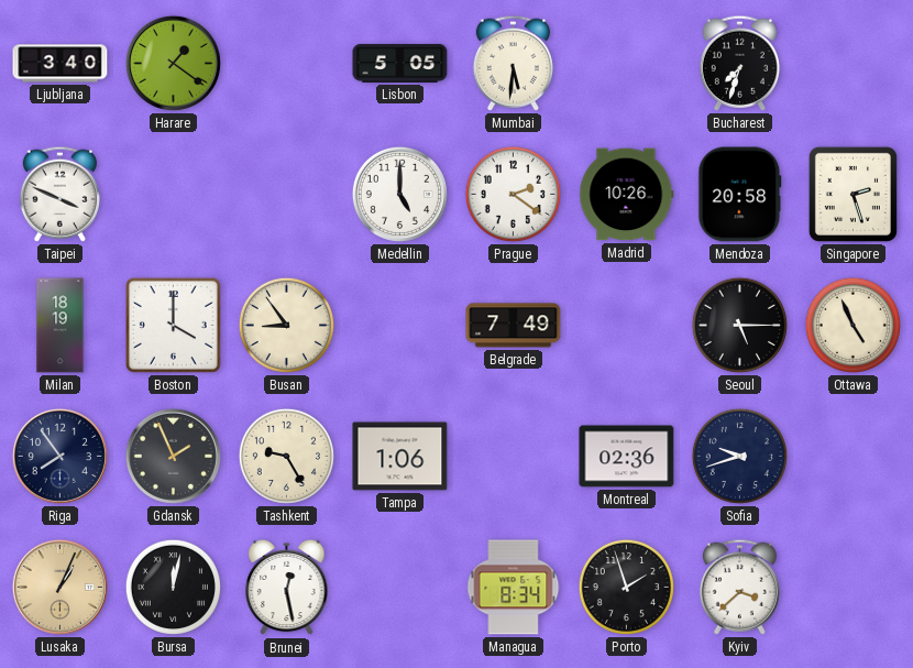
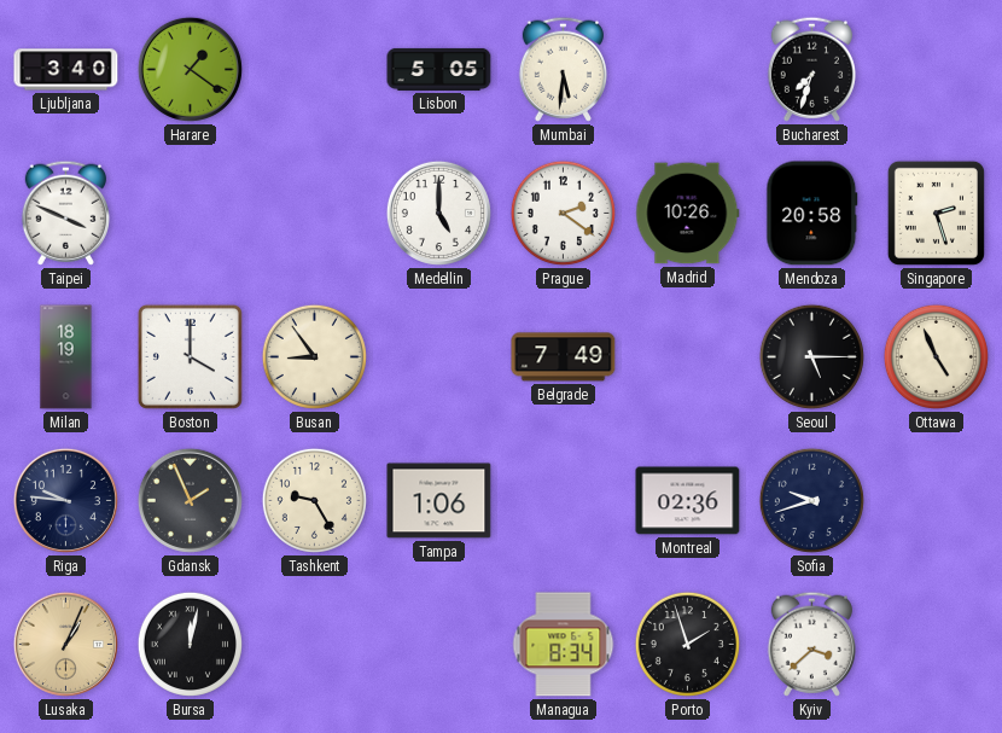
Riga: 7:54 -> 9:46 (65, 500)
Brunei: 12:28 -> none (287, 588)
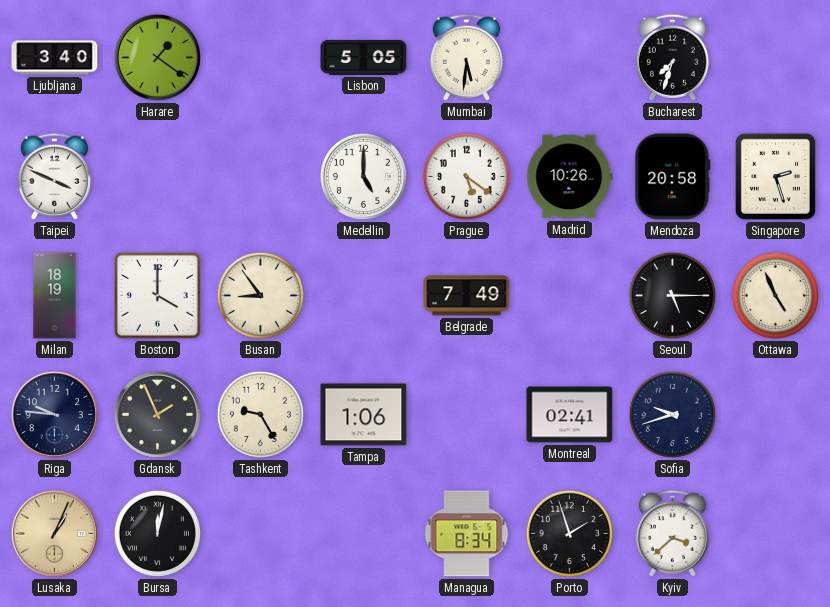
Prague: 2:21 -> 5:21 (466, 176)
Montreal: 02:36 -> 02:41 (570, 415)
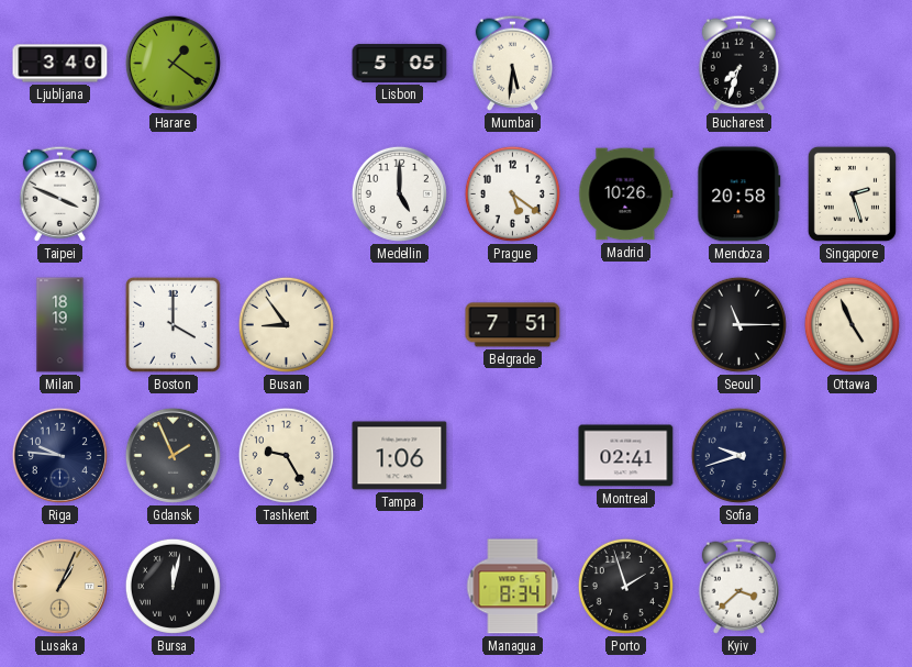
Belgrade: 7:49 -> 7:51 (513, 325)
Seoul: 5:15 -> 11:15 (738, 324)
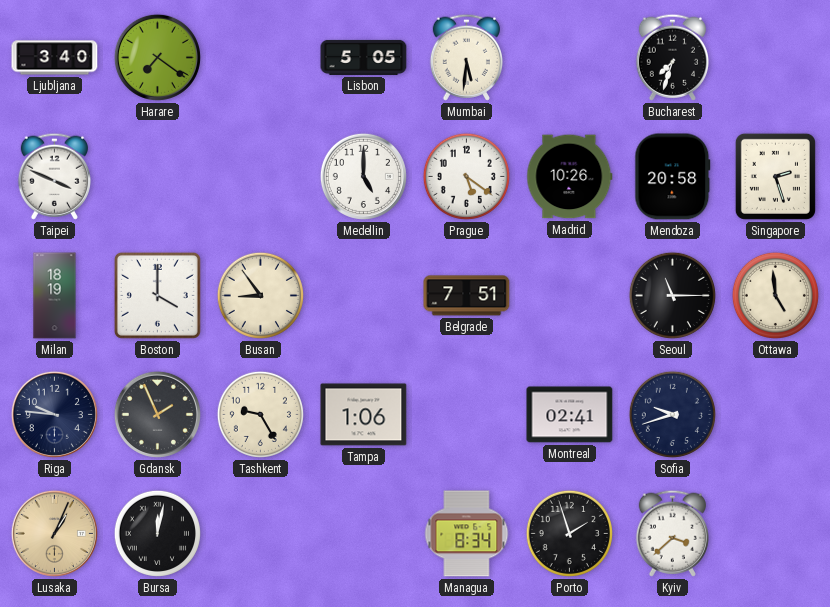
Harare: 1:21 -> 7:21 (157, 57)
Ottawa: 4:56 -> 4:59 (775, 295)
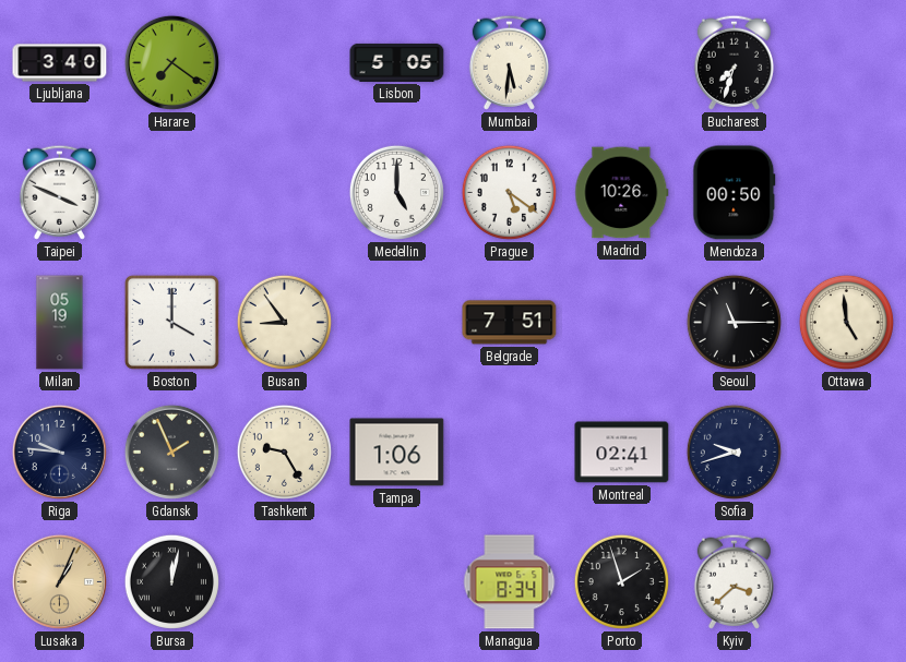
Mendoza: 20:58 -> 00:50 (735, 193)
Singapore: 2:27 -> none (775, 176)
Milan: 18:19 -> 05:19 (60, 323)
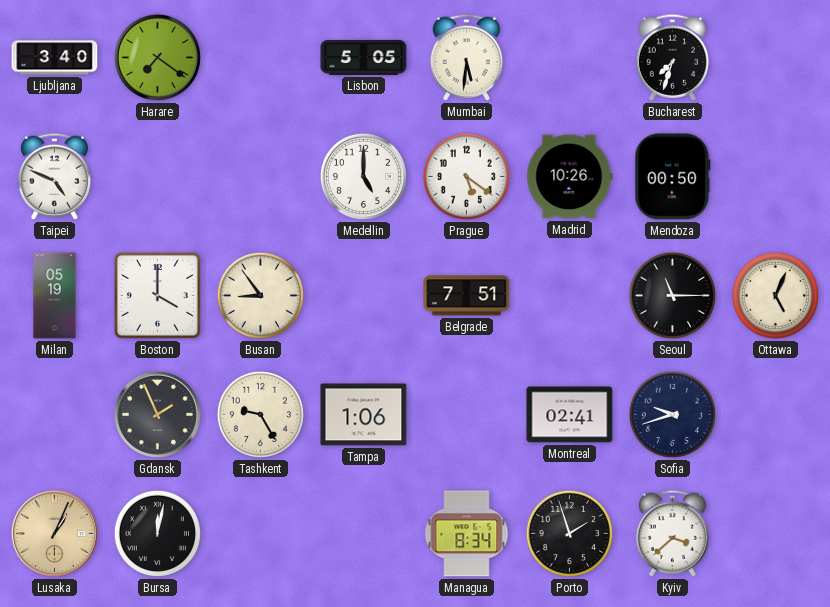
Taipei: 3:49 -> 4:49 (54, 176)
Ottawa: 4:59 -> 5:04 (775, 295)
Riga: 9:46 -> none (59, 452)
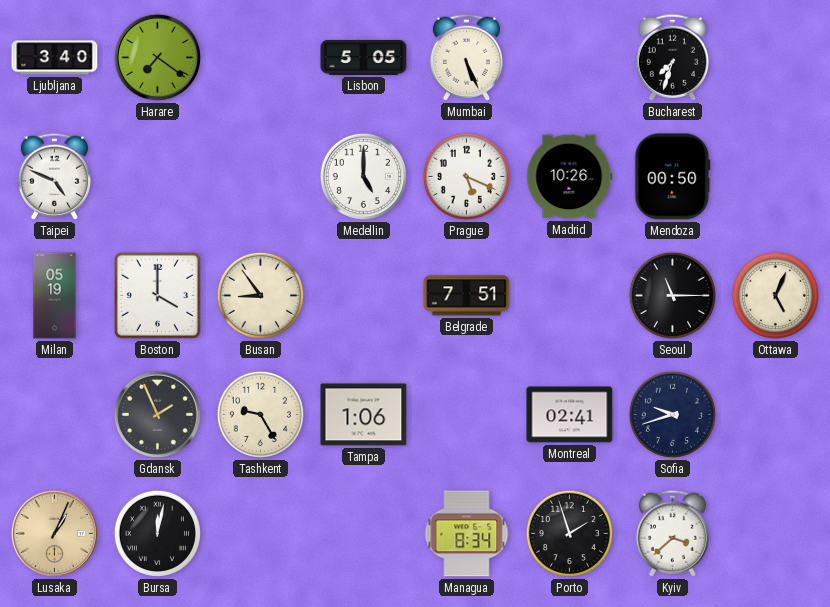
Mumbai: 5:31 -> 5:26 (466, 57)
Prague: 5:21 -> 5:19 (466, 176)
